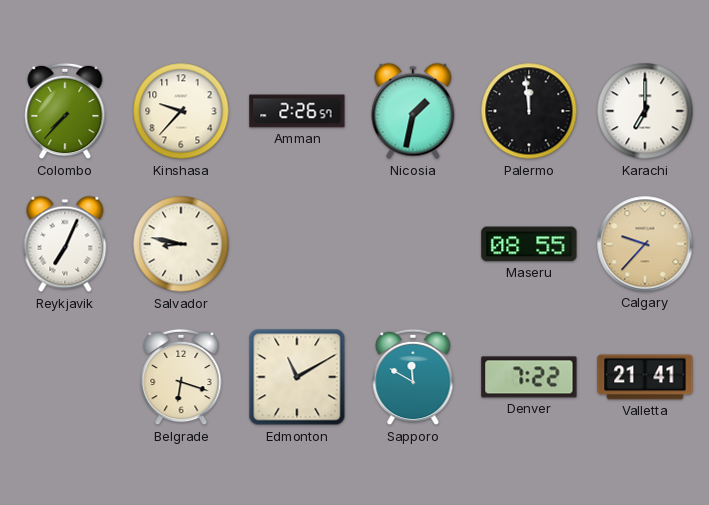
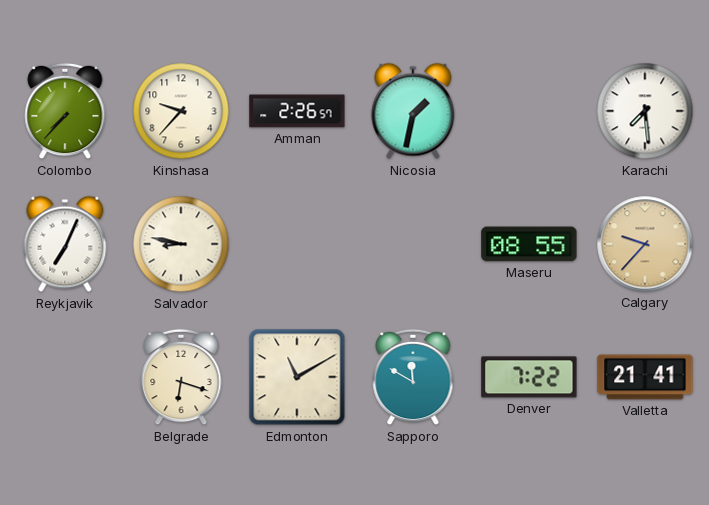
Palermo: 11:59 -> none (529, 111)
Karachi: 7:00 -> 7:29 (645, 111)
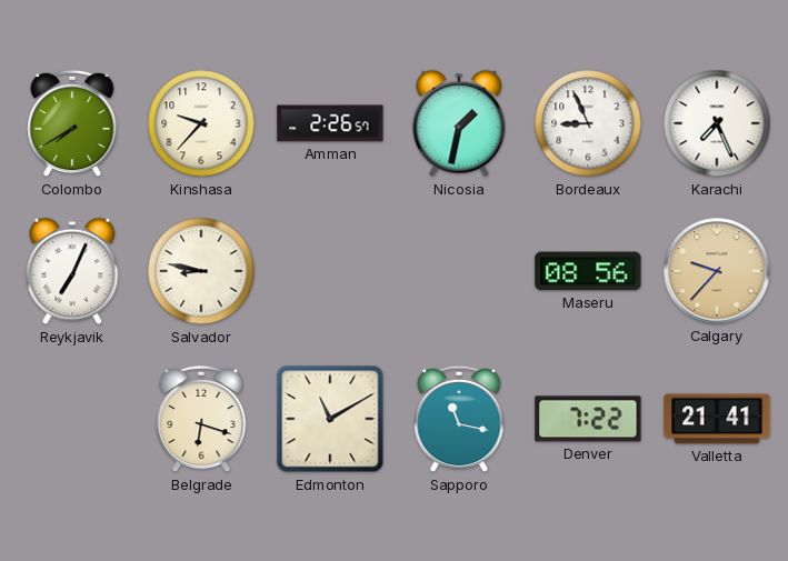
Colombo: 7:37 -> 7:40 (72, 123)
Bordeaux: none -> 8:56 (588, 123)
Karachi: 7:29 -> 7:26 (717, 123)
Maseru: 08:55 -> 08:56 (588, 271)
Sapporo: 11:50 -> 11:17 (459, 419)
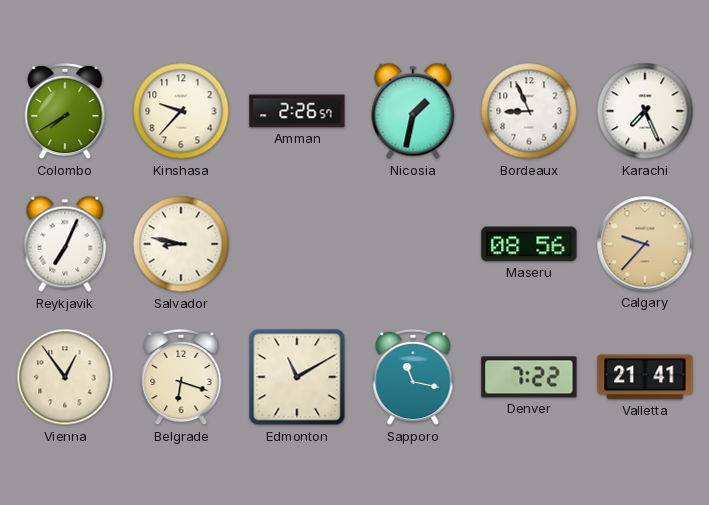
Vienna: none -> 12:54 (65, 377)
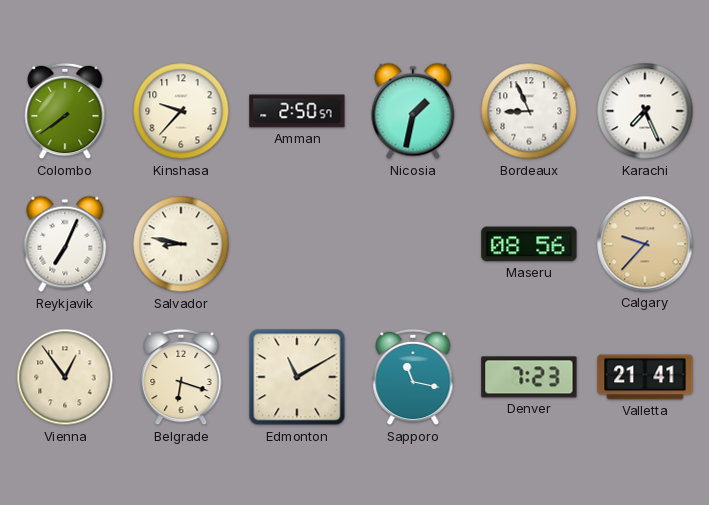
Colombo: 7:40 -> 7:39 (65, 111)
Amman: 2:26 -> 2:50 (297, 111)
Denver: 7:22 -> 7:23 (529, 377)
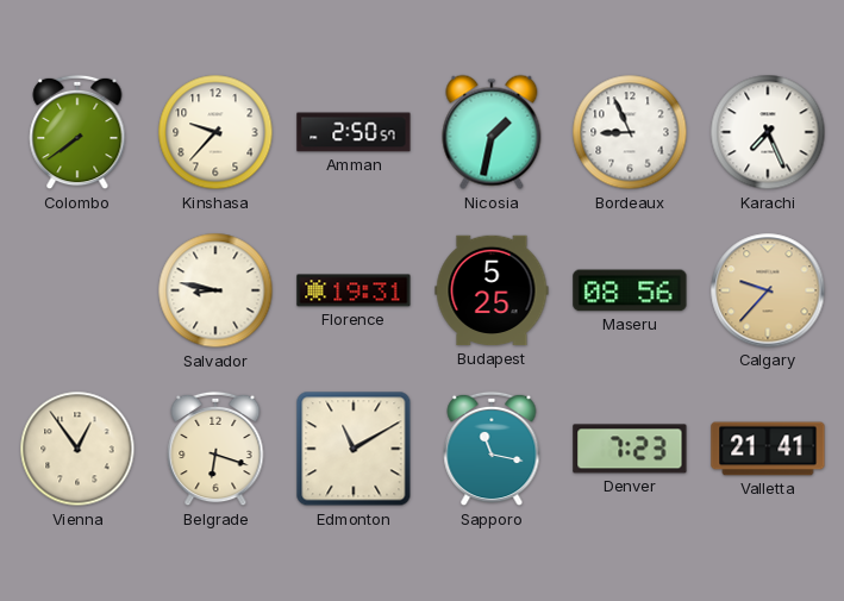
Reykjavik: 7:04 -> none (65, 244)
Florence: none -> 19:31 (354, 290)
Budapest: none -> 5:25 (492, 290)
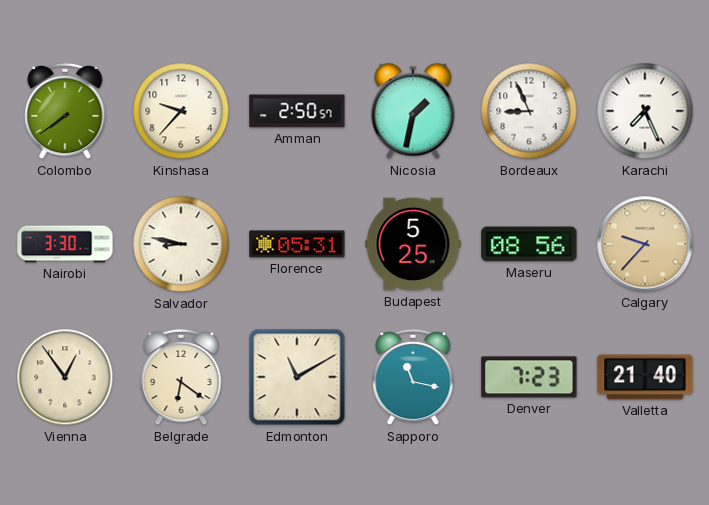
Nairobi: none -> 3:30 (65, 244)
Florence: 19:31 -> 05:31 (297, 244)
Belgrade: 6:18 -> 6:21 (181, 377)
Valletta: 21:41 -> 21:40 (645, 377)
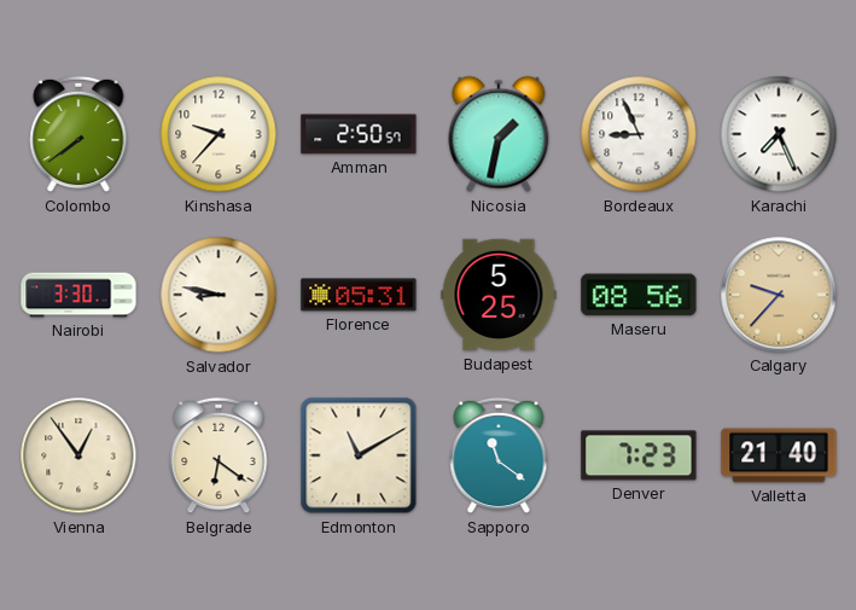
Sapporo: 11:17 -> 11:21 (499, 455)
